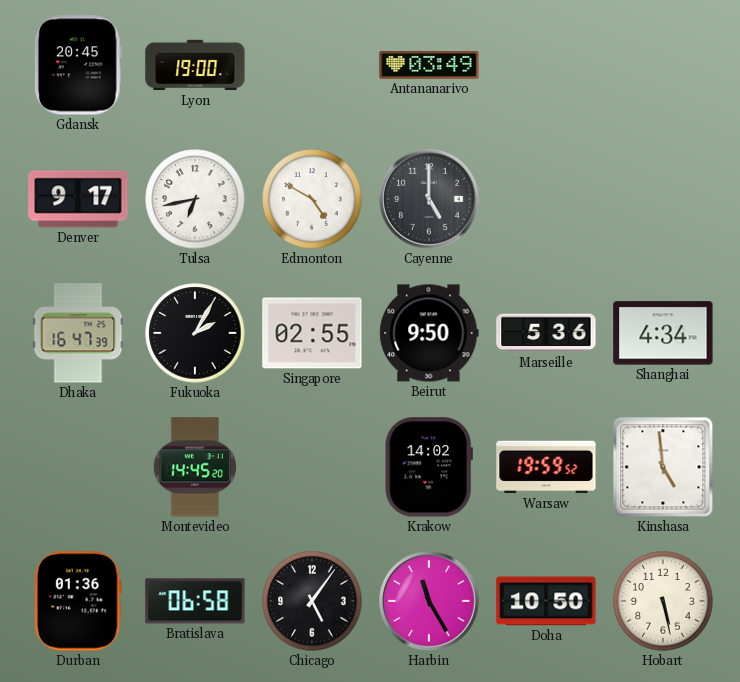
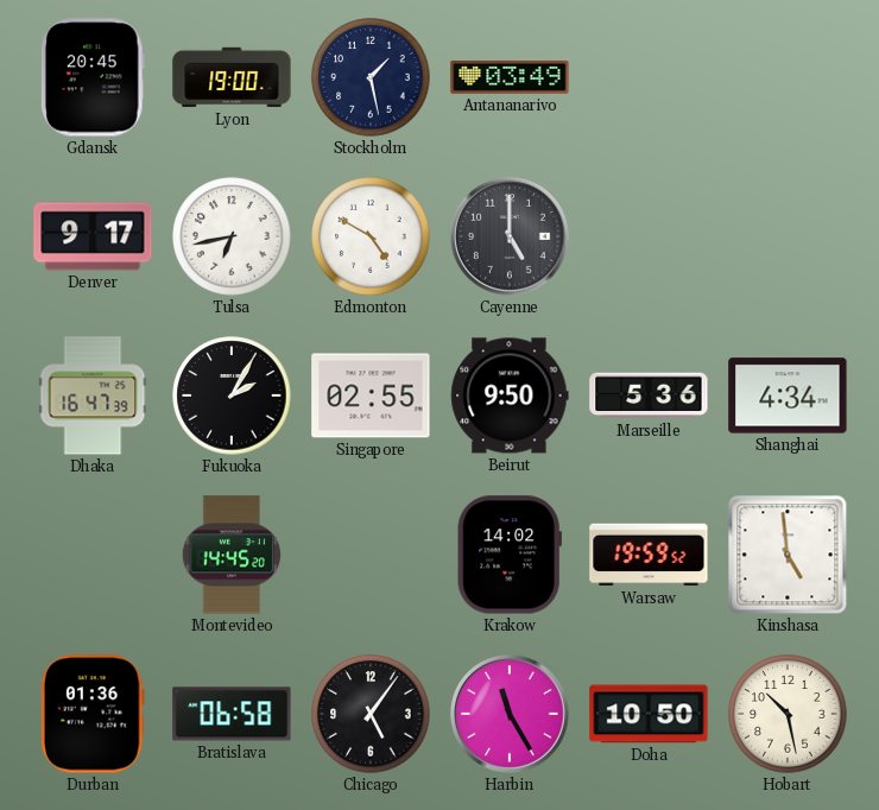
Stockholm: none -> 1:28 (371, 77)
Hobart: 5:28 -> 10:28 (788, 714)
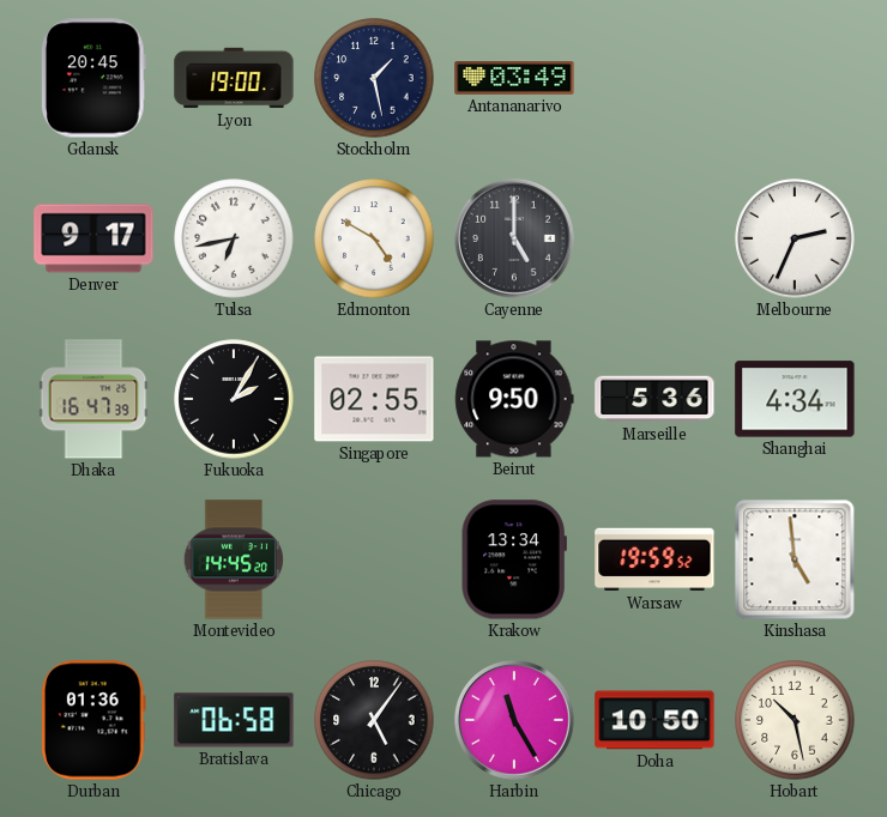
Melbourne: none -> 2:34 (795, 238)
Krakow: 14:02 -> 13:34 (514, 559)
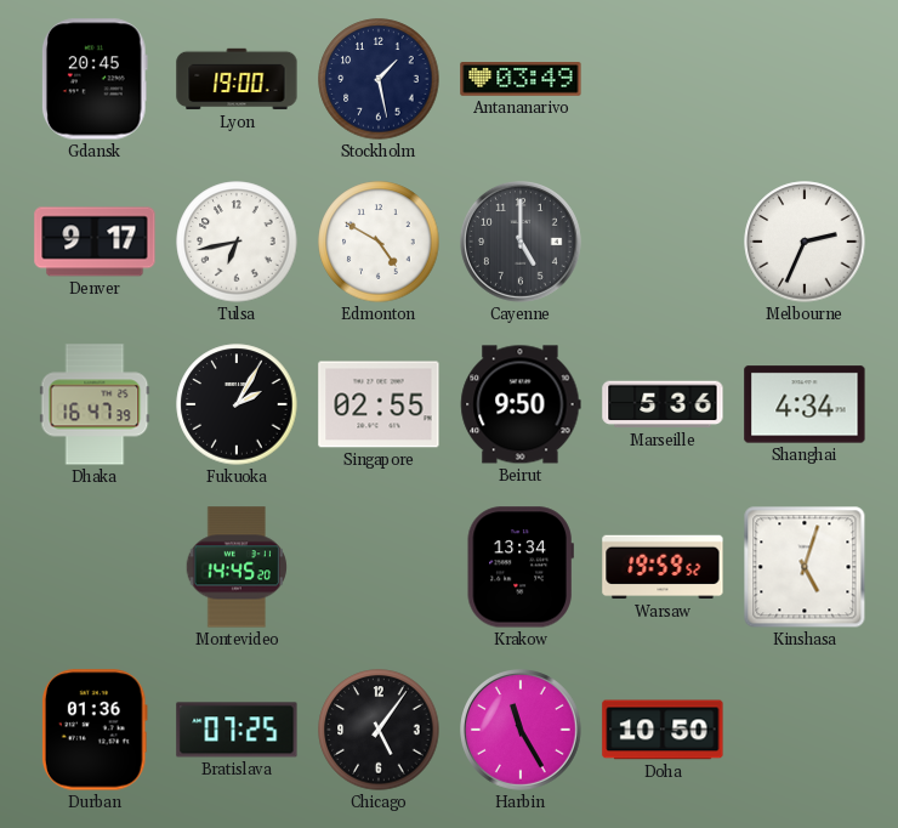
Kinshasa: 4:59 -> 5:03 (805, 567)
Bratislava: 06:58 -> 07:25 (237, 730)
Hobart: 10:28 -> none (795, 720)
